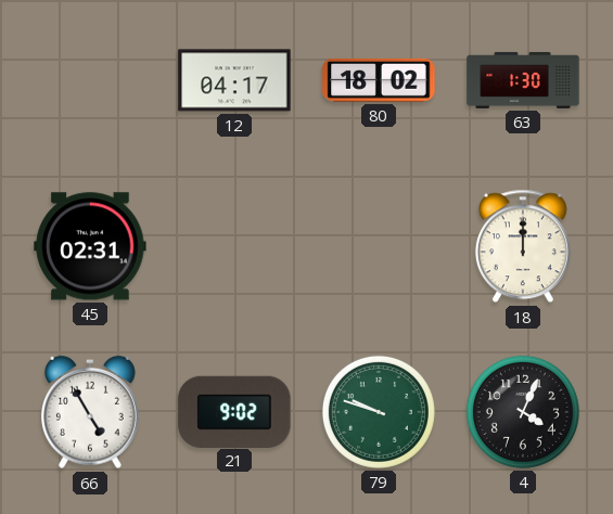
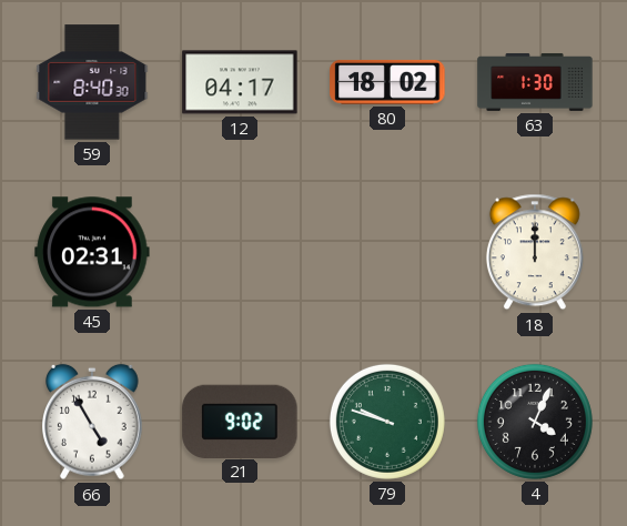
59: none -> 8:40 (92, 82)
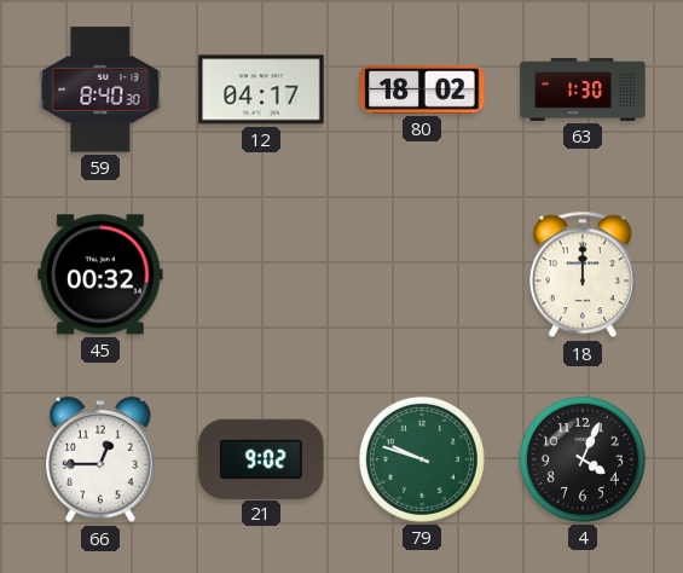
45: 02:31 -> 00:32 (100, 274)
66: 4:55 -> 12:45 (102, 459)
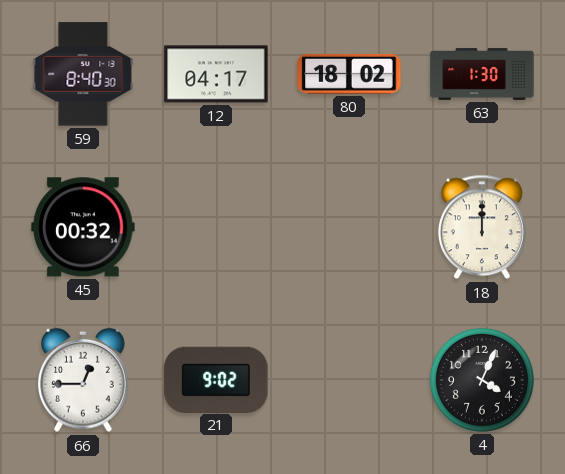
79: 9:48 -> none (422, 459)
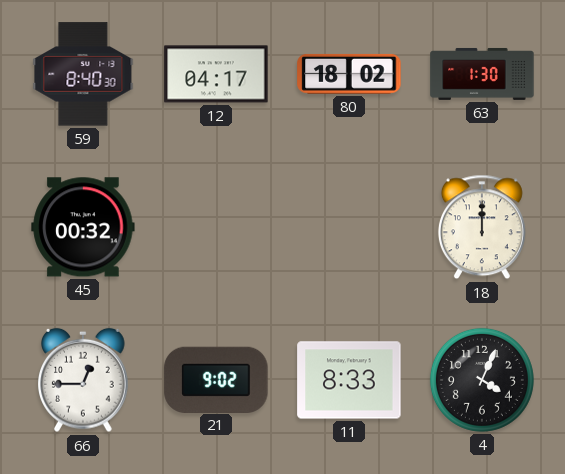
11: none -> 8:33 (349, 380)
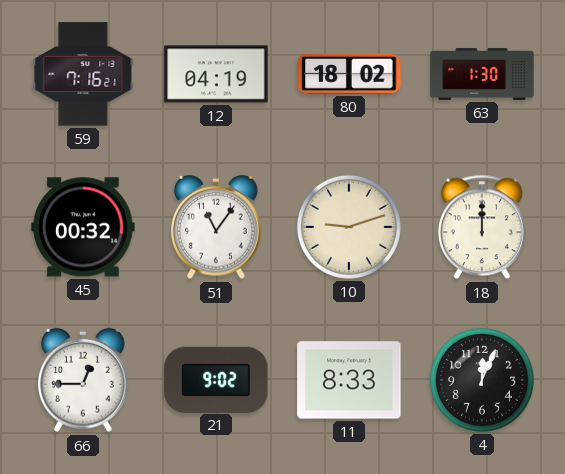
59: 8:40 -> 7:16 (83, 74)
12: 04:17 -> 04:19 (216, 74)
51: none -> 11:06 (217, 227)
10: none -> 9:12 (349, 227)
4: 4:04 -> 12:04 (482, 380)
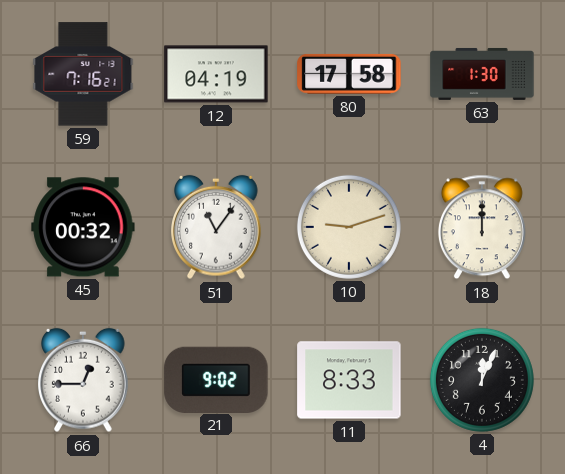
80: 18:02 -> 17:58 (349, 74)
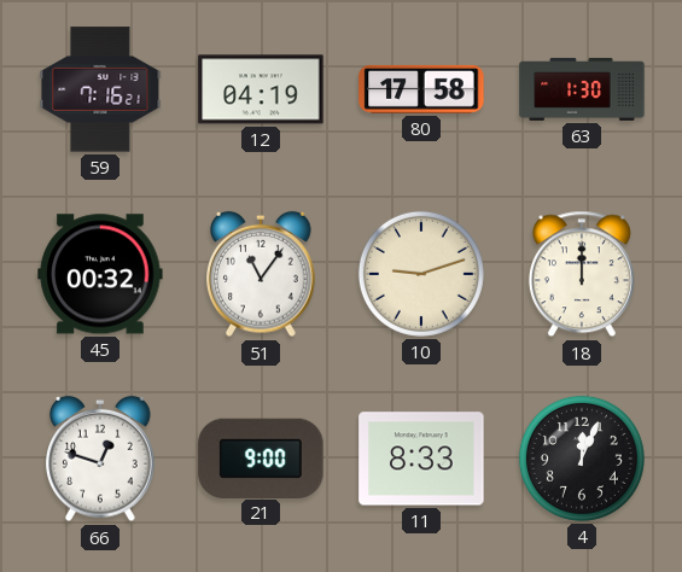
66: 12:45 -> 12:48 (101, 459)
21: 9:02 -> 9:00 (261, 457)
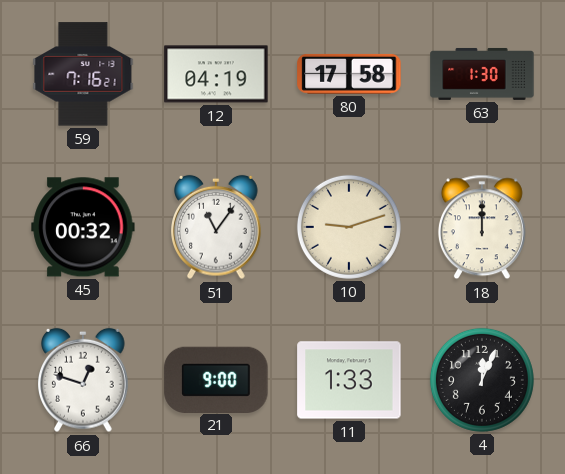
11: 8:33 -> 1:33 (349, 380)
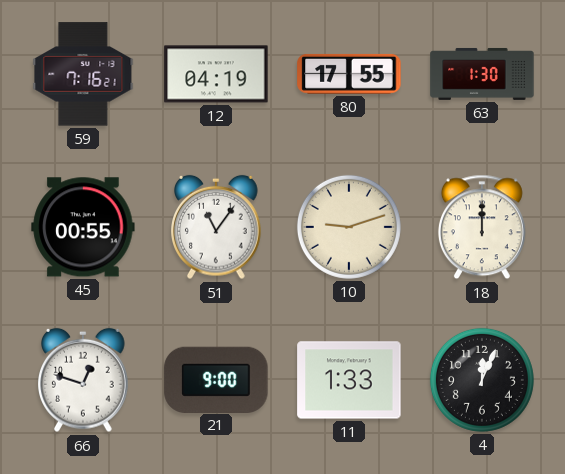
80: 17:58 -> 17:55 (349, 74)
45: 00:32 -> 00:55 (83, 227)
